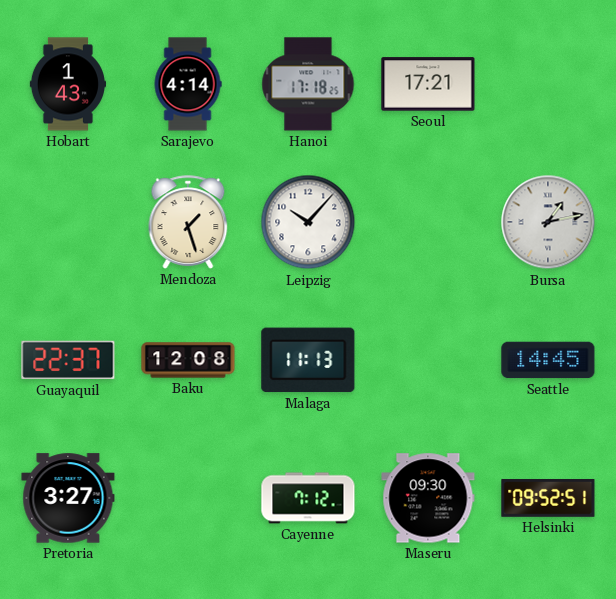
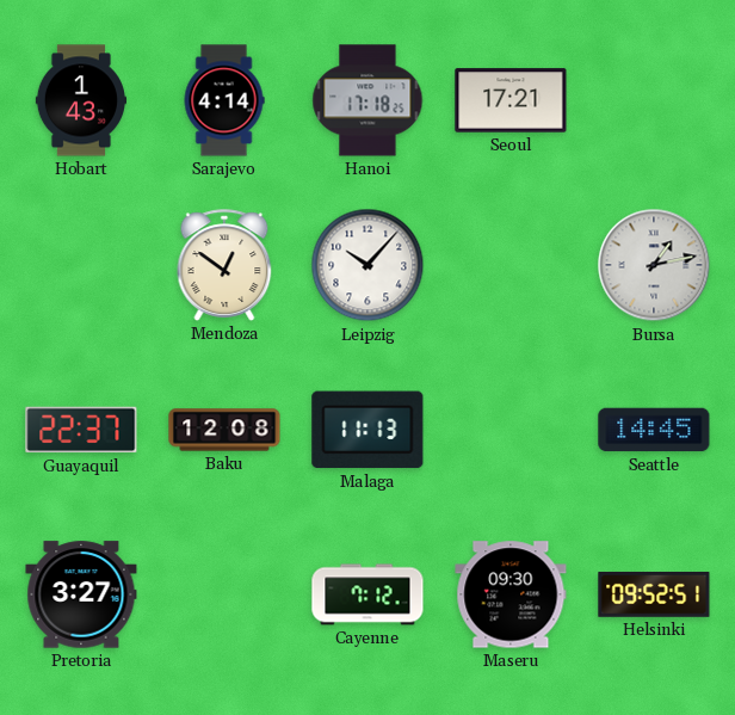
Mendoza: 1:27 -> 12:51 (224, 265)
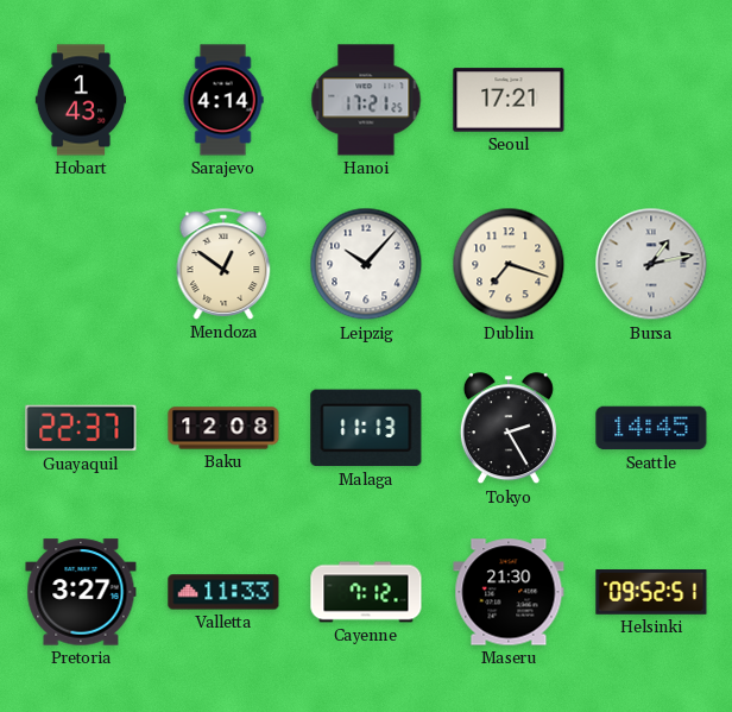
Hanoi: 17:18 -> 17:21 (366, 100)
Dublin: none -> 7:18 (509, 264)
Tokyo: none -> 2:25 (509, 429)
Valletta: none -> 11:33 (223, 592)
Maseru: 09:30 -> 21:30 (509, 592)
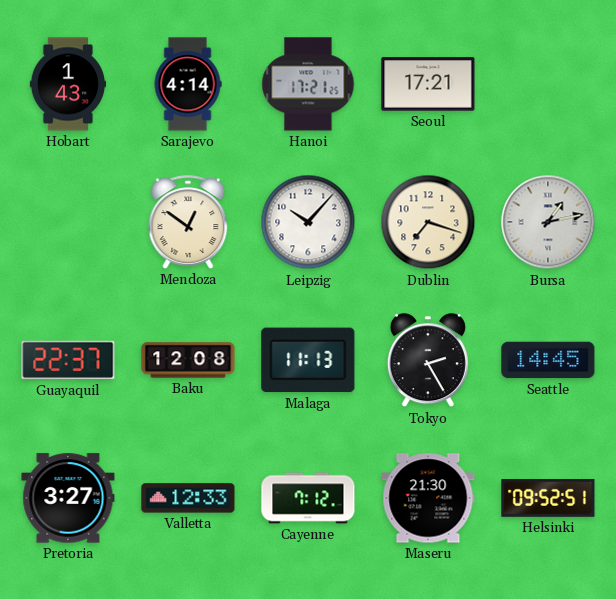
Valletta: 11:33 -> 12:33 (188, 498)
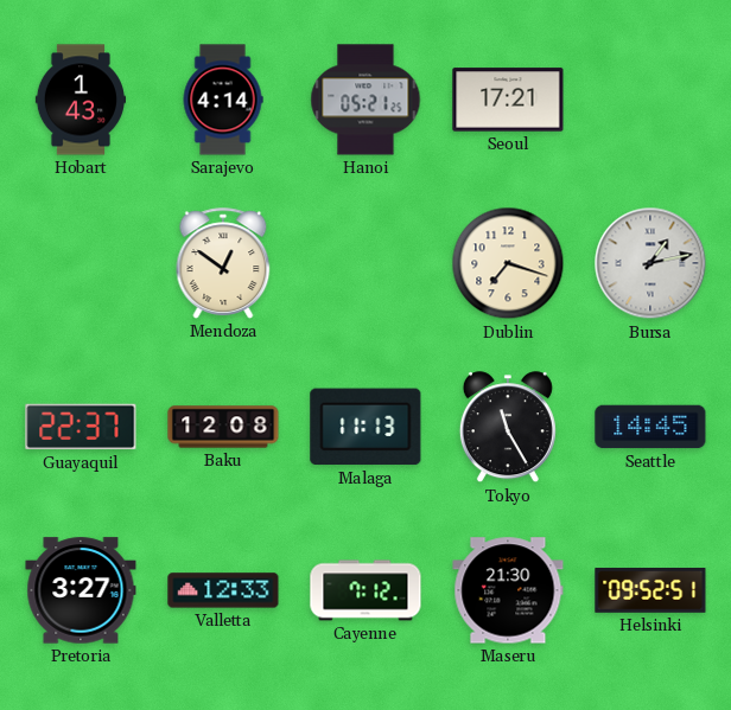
Hanoi: 17:21 -> 05:21 (366, 100)
Leipzig: 10:07 -> none (308, 222)
Tokyo: 2:25 -> 11:25 (508, 428)
